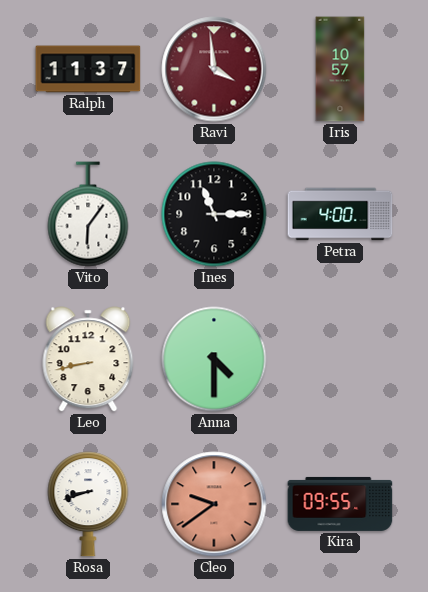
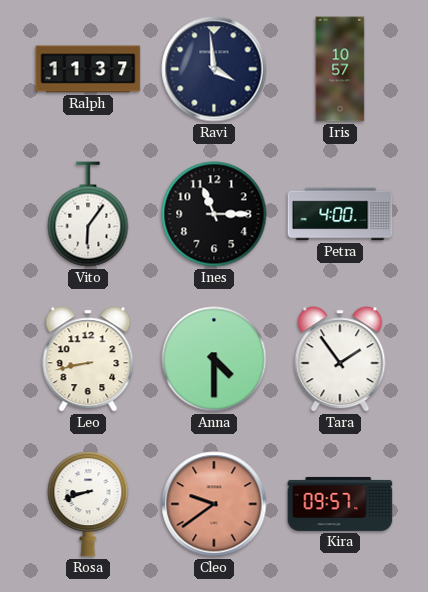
Ravi dial: burgundy -> navy (214, 69)
Tara: none -> 1:54 (340, 359)
Kira: 09:55 -> 09:57 (340, 504)
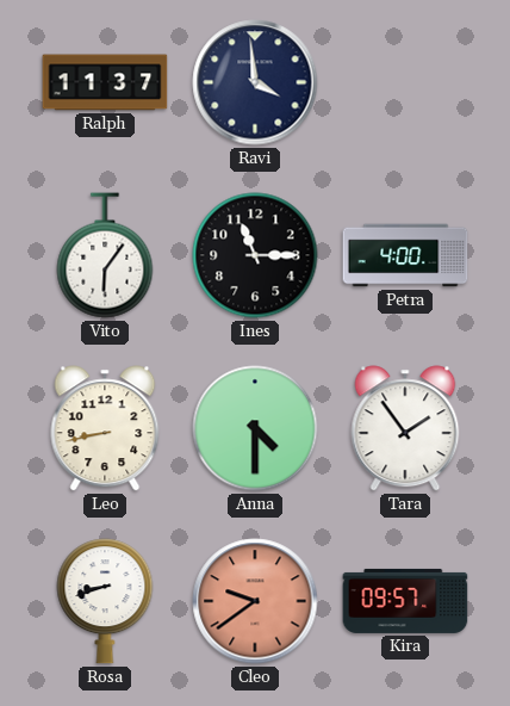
Iris: 10:57 -> none (340, 69)
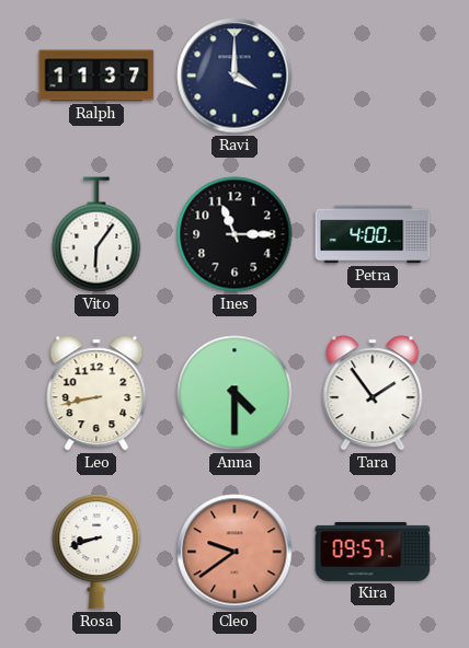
Ravi: 3:59 -> 4:00 (234, 76)
